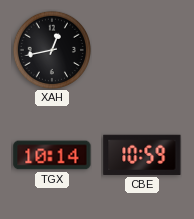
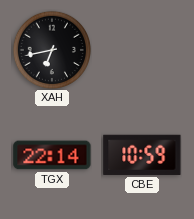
XAH: 12:43 -> 6:43 (51, 49)
TGX: 10:14 -> 22:14 (52, 155)
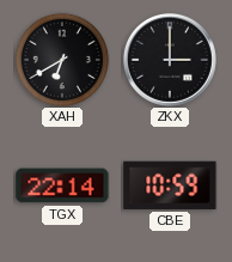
XAH: 6:43 -> 6:40 (61, 59)
ZKX: none -> 3:00 (170, 60)
